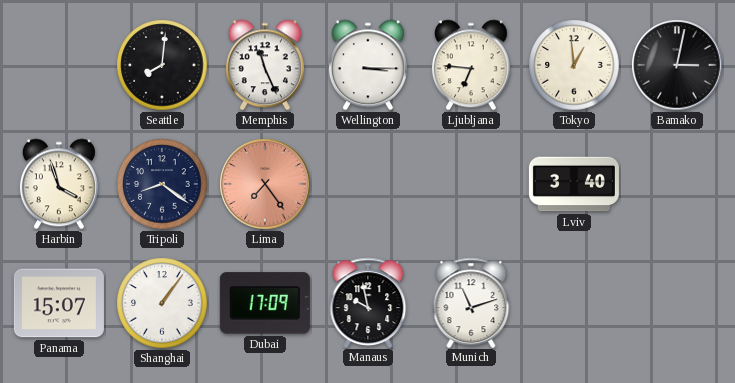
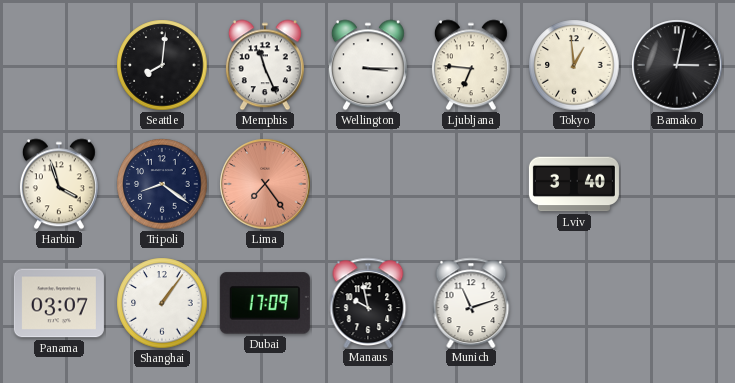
Panama: 15:07 -> 03:07 (59, 303)
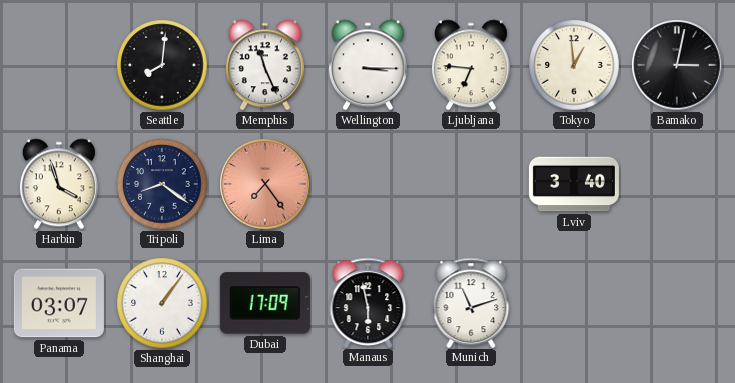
Manaus: 9:58 -> 5:58 (368, 302)
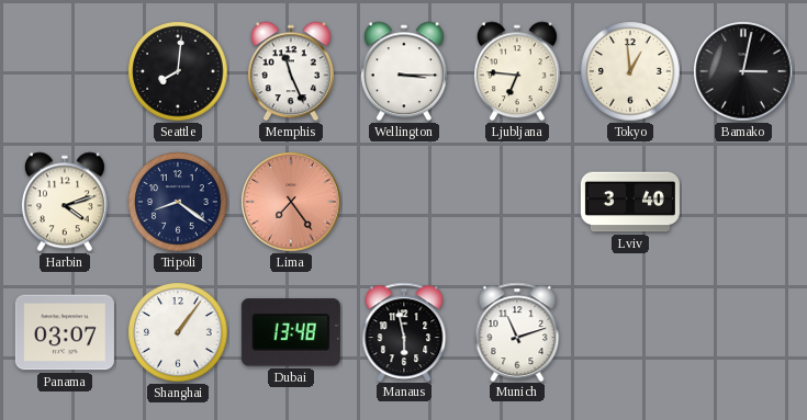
Harbin: 3:57 -> 4:12 (65, 202)
Dubai: 17:09 -> 13:48 (291, 332)
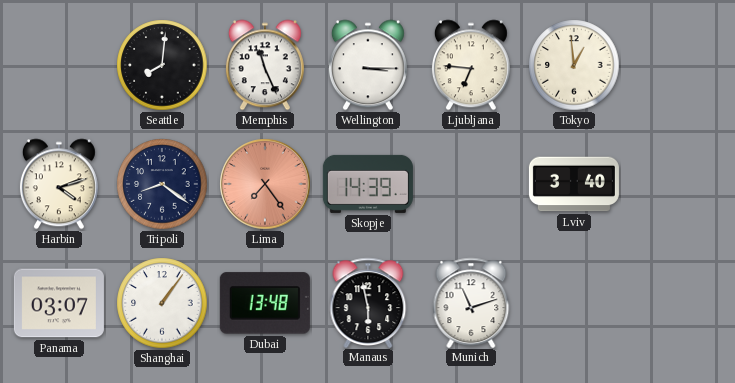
Bamako: 3:02 -> none (743, 71)
Skopje: none -> 14:39 (368, 184)
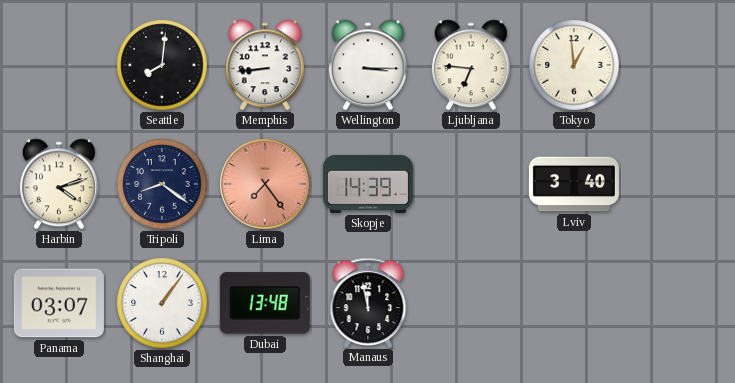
Memphis: 11:26 -> 8:44 (265, 65)
Manaus: 5:58 -> 11:58 (368, 302)
Munich: 11:12 -> none (471, 302)
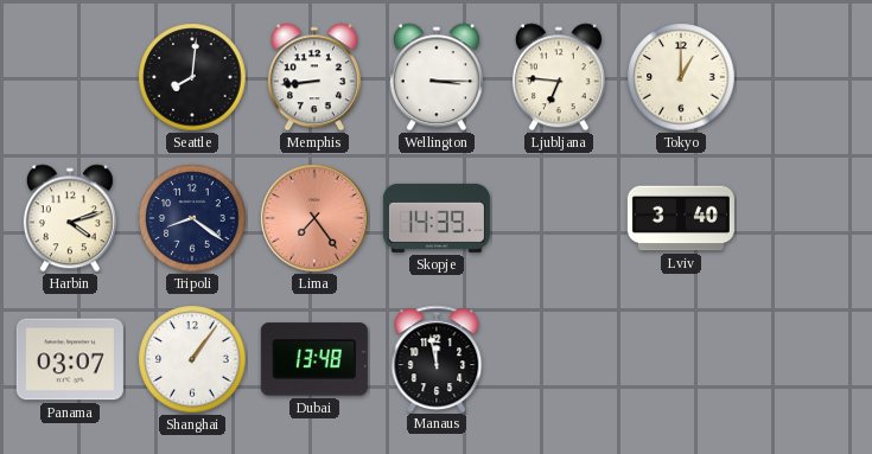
Tokyo: 12:59 -> 1:00 (681, 77)
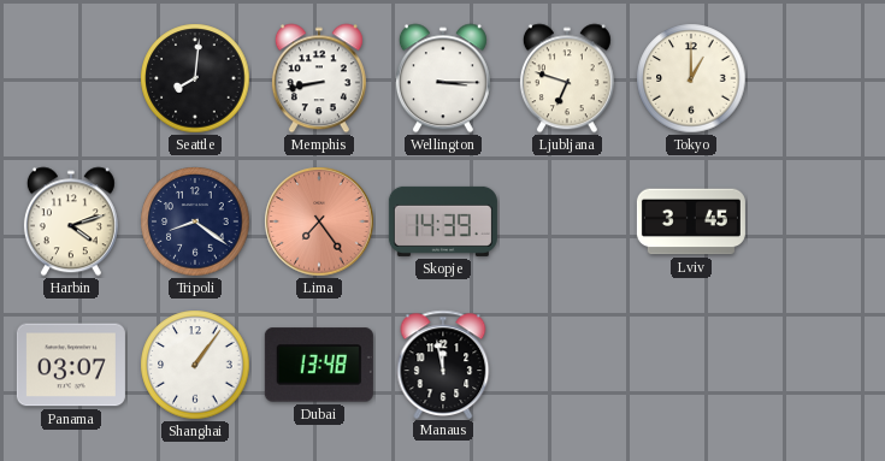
Memphis: 8:44 -> 8:43 (319, 78)
Ljubljana: 6:46 -> 6:48 (567, 78)
Lviv: 3:40 -> 3:45 (691, 221)
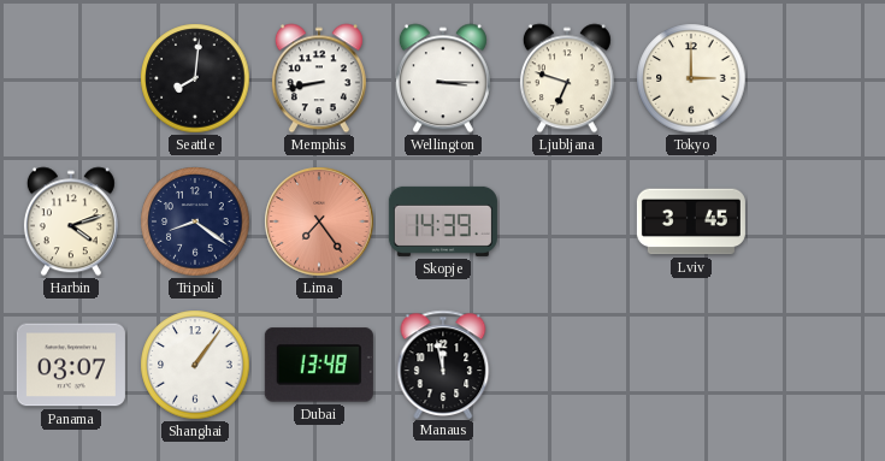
Tokyo: 1:00 -> 3:00 (691, 78)
